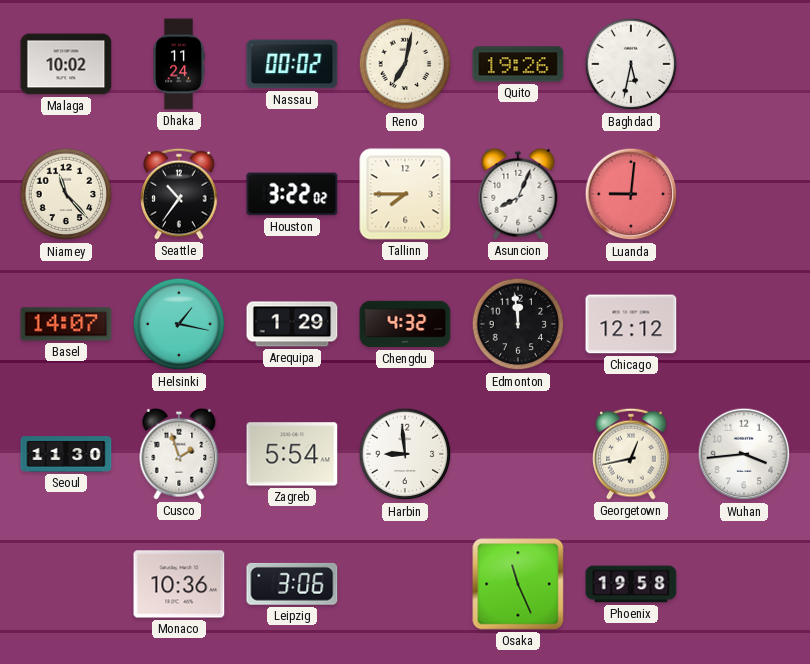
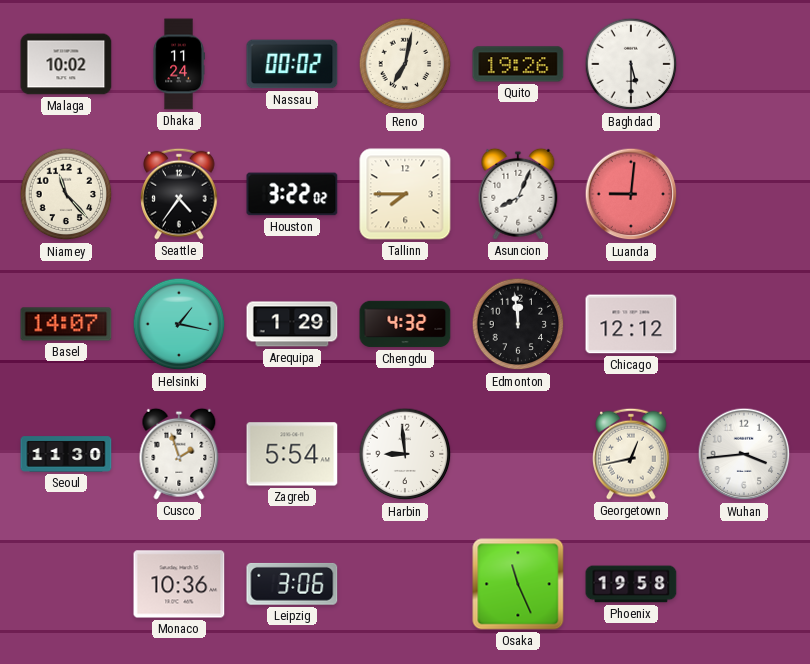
Baghdad: 5:32 -> 5:30 (631, 64)
Seattle: 10:36 -> 4:36 (179, 194)
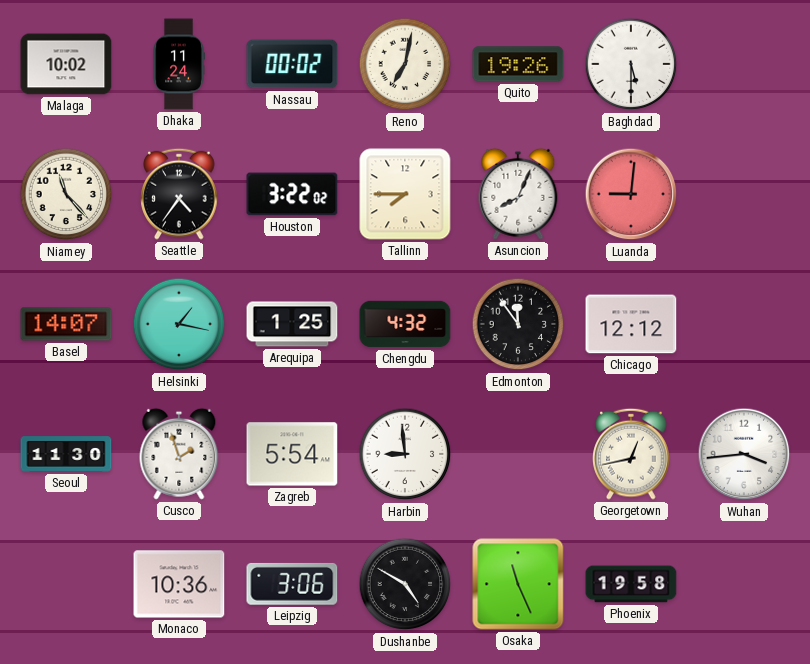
Arequipa: 1:29 -> 1:25 (292, 324)
Edmonton: 11:59 -> 11:54 (518, 324)
Dushanbe: none -> 4:50 (405, 584)
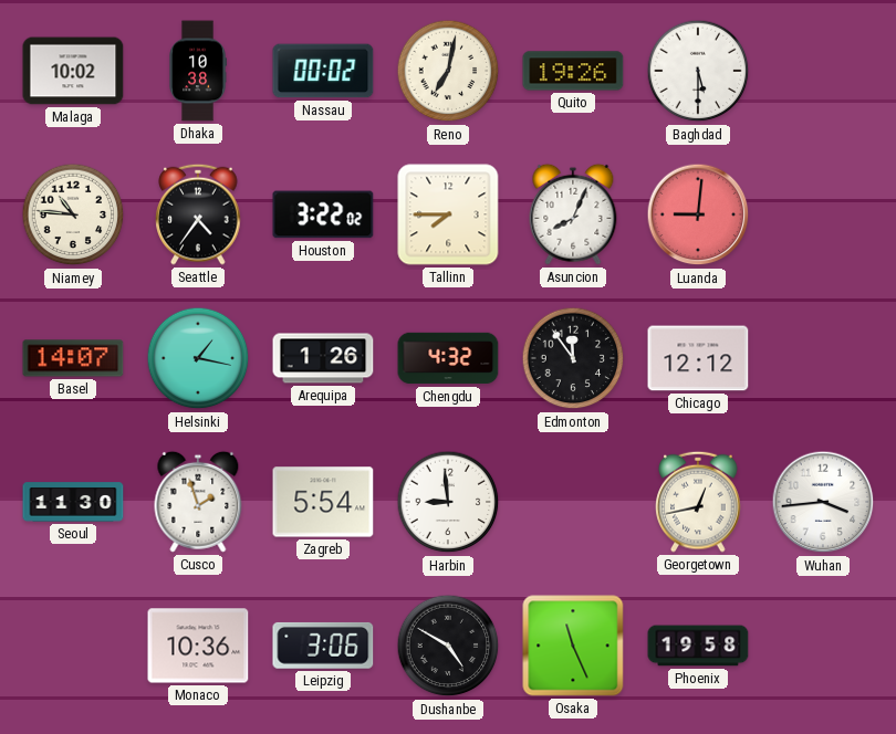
Dhaka: 11:24 -> 10:38 (198, 71)
Niamey: 11:23 -> 10:46 (73, 214)
Arequipa: 1:25 -> 1:26 (323, 358)
